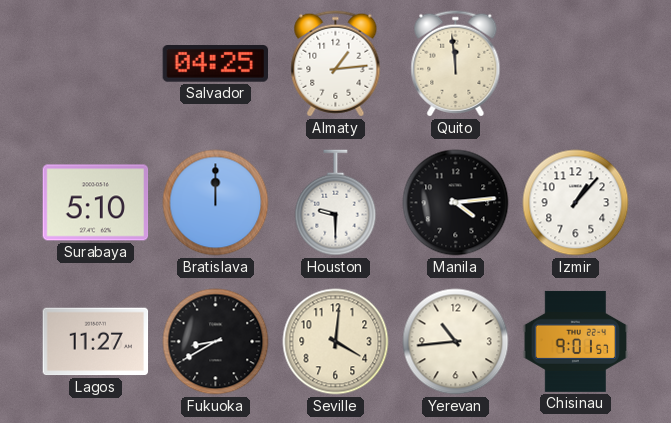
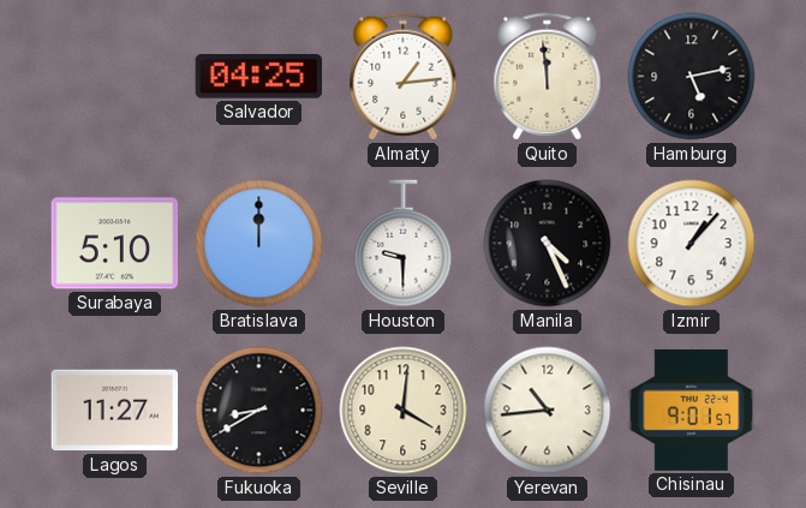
Hamburg: none -> 5:13 (692, 77)
Manila: 4:14 -> 4:26 (548, 244)
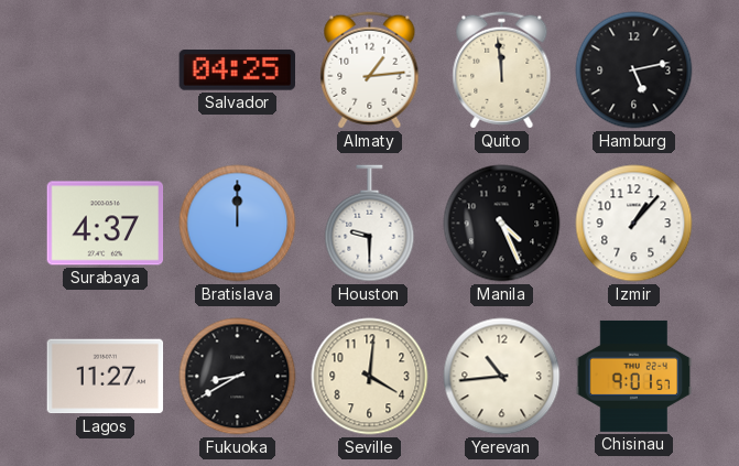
Surabaya: 5:10 -> 4:37 (106, 224)
